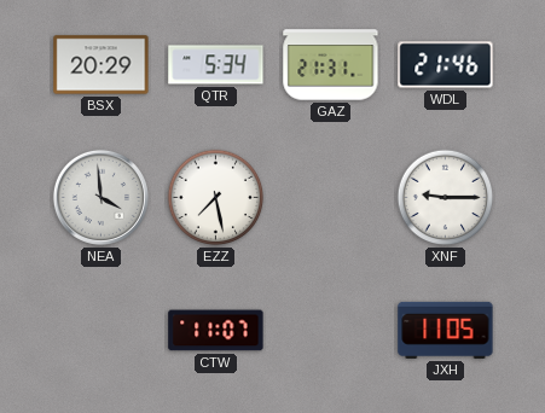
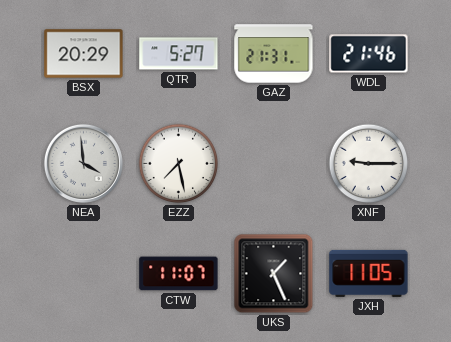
QTR: 5:34 -> 5:27 (179, 54)
UKS: none -> 1:26 (274, 274)
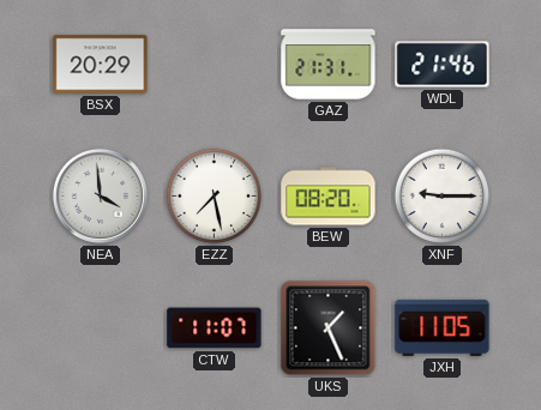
QTR: 5:27 -> none (179, 54)
BEW: none -> 08:20 (329, 197)
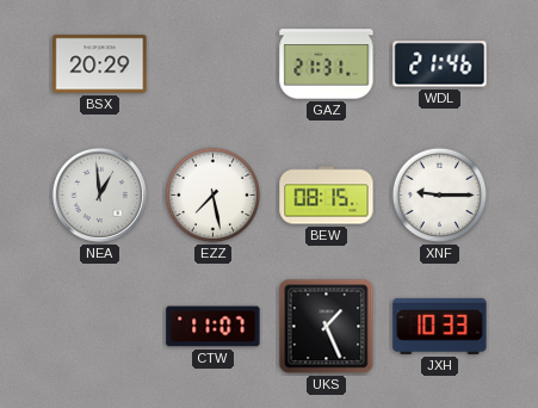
NEA: 3:59 -> 12:59 (99, 194)
BEW: 08:20 -> 08:15 (327, 196)
JXH: 11:05 -> 10:33 (440, 326)
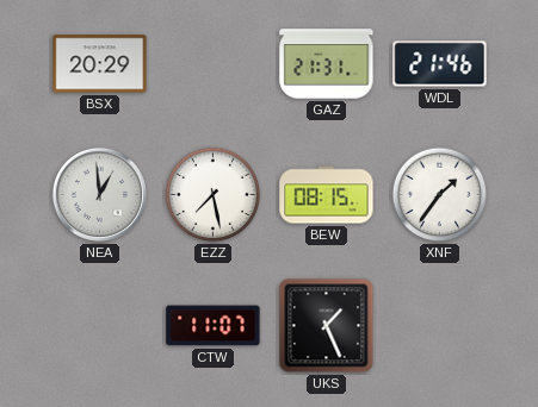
XNF: 9:15 -> 1:36 (440, 195)
JXH: 10:33 -> none (440, 326)
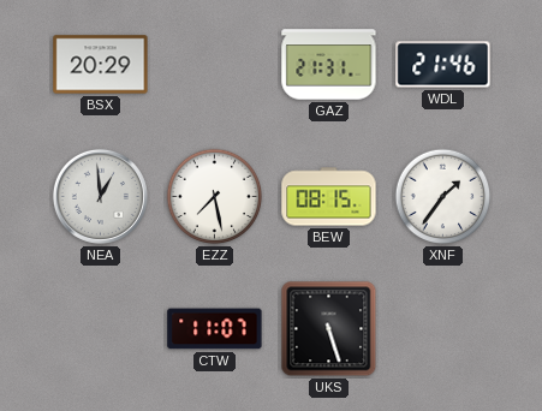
UKS: 1:26 -> 5:27 (329, 329)
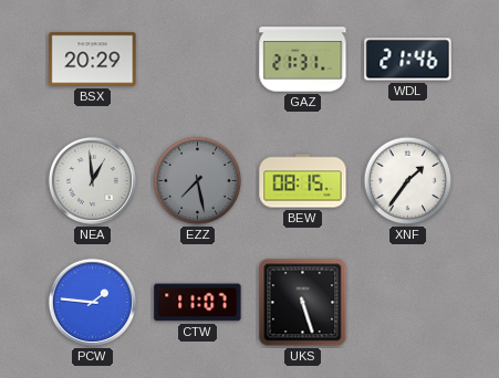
EZZ dial: white -> grey (198, 181)
PCW: none -> 1:46 (92, 302)
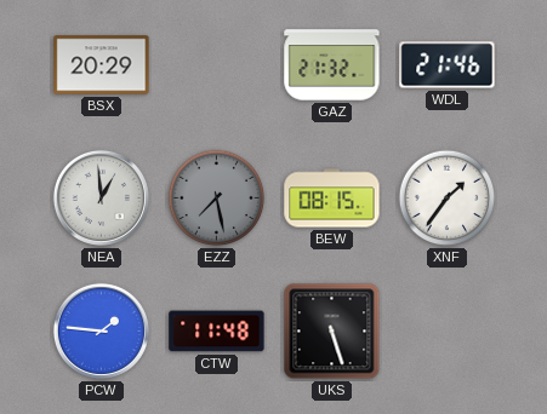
GAZ: 21:31 -> 21:32 (332, 65)
CTW: 11:07 -> 11:48 (217, 332)
